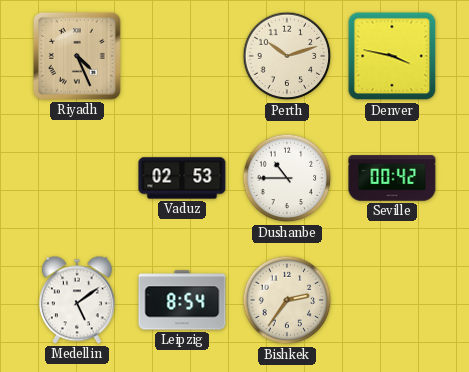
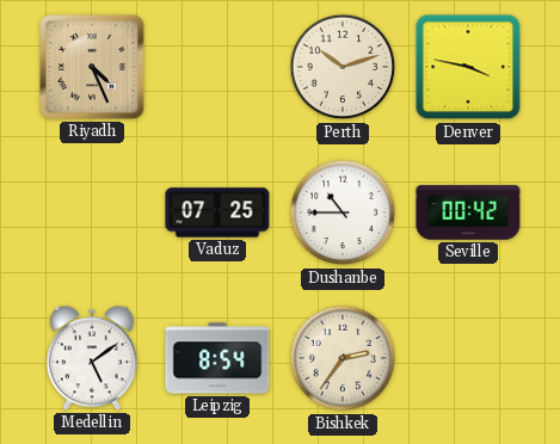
Vaduz: 02:53 -> 07:25 (217, 212)
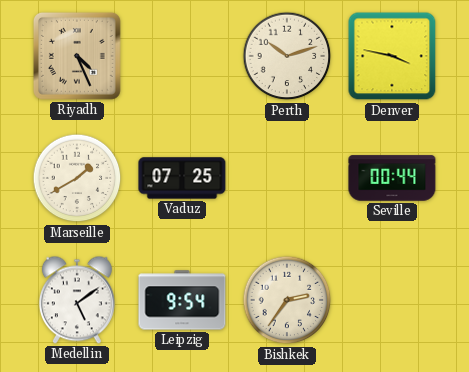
Marseille: none -> 1:40 (77, 178)
Dushanbe: 10:45 -> none (343, 212)
Seville: 00:42 -> 00:44 (392, 178)
Leipzig: 8:54 -> 9:54 (182, 300)
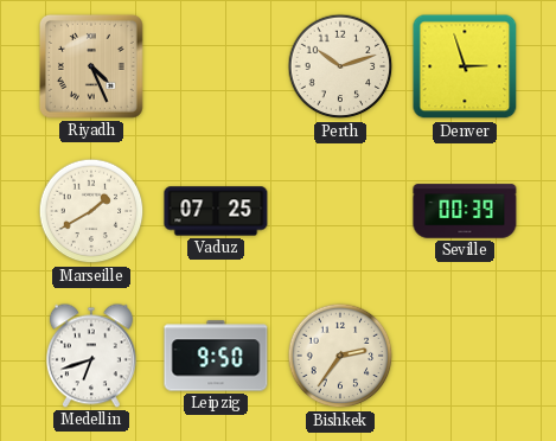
Denver: 3:47 -> 2:57 (465, 66)
Seville: 00:44 -> 00:39 (465, 211)
Medellin: 5:09 -> 6:42 (91, 356)
Leipzig: 9:54 -> 9:50 (216, 356)
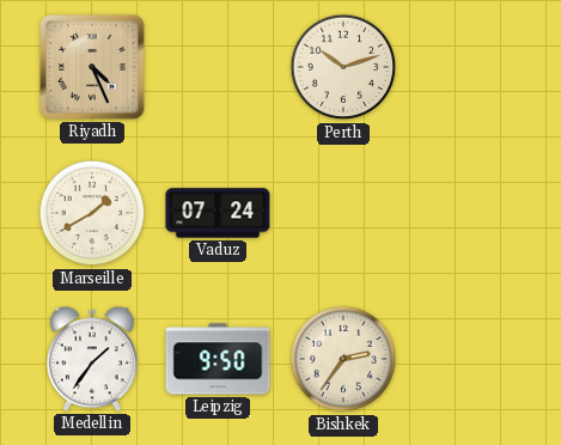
Denver: 2:57 -> none (465, 66)
Vaduz: 07:25 -> 07:24 (218, 213)
Seville: 00:39 -> none (465, 211)
Medellin: 6:42 -> 1:36 (92, 359)
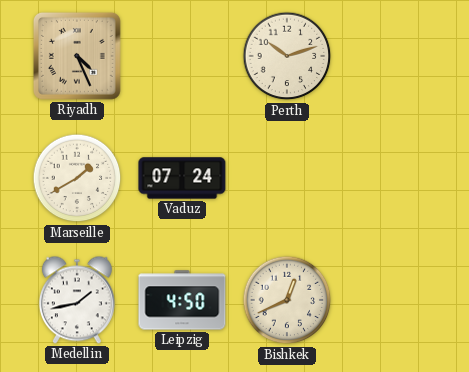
Medellin: 1:36 -> 1:43 (77, 300)
Leipzig: 9:50 -> 4:50 (182, 300)
Bishkek: 2:36 -> 12:41 (287, 300)
